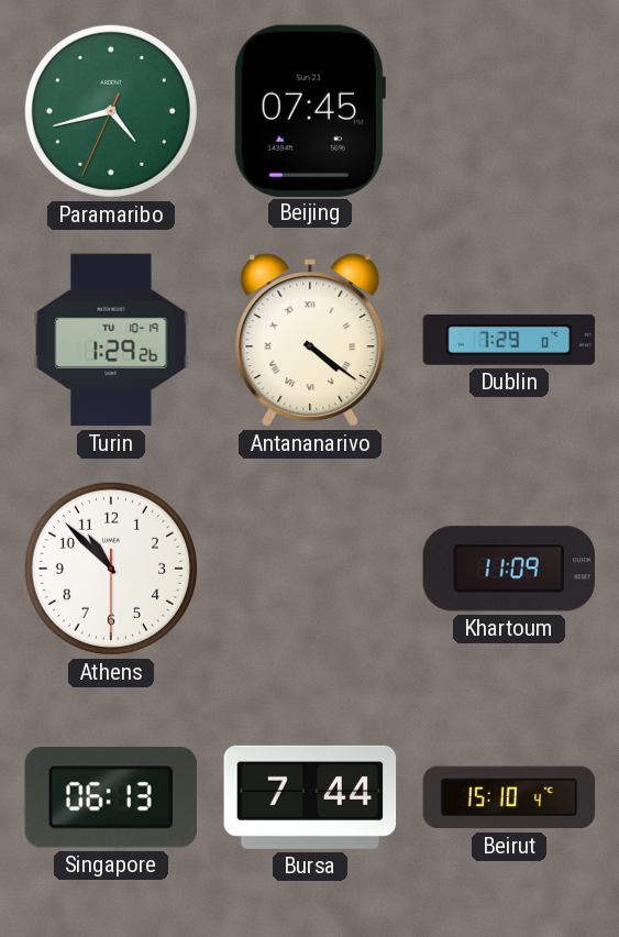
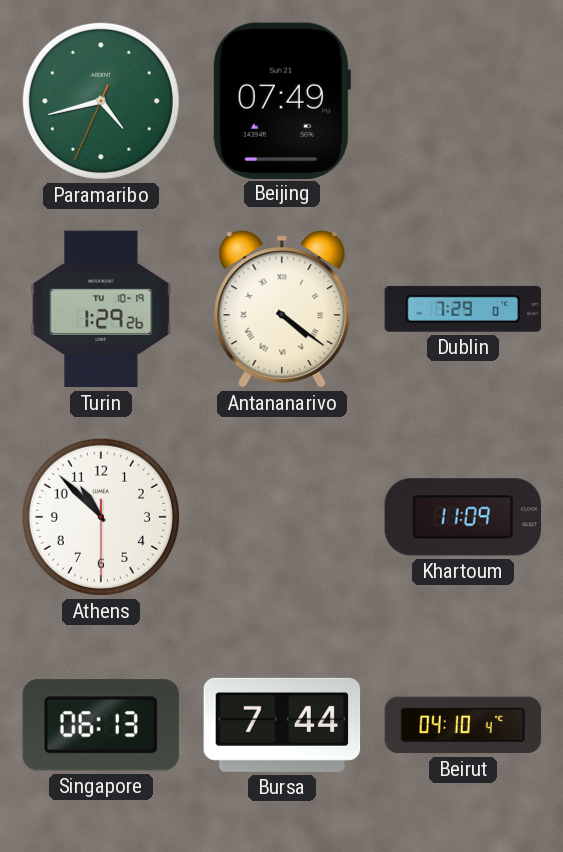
Beijing: 07:45 -> 07:49 (282, 100)
Beirut: 15:10 -> 04:10 (463, 725)
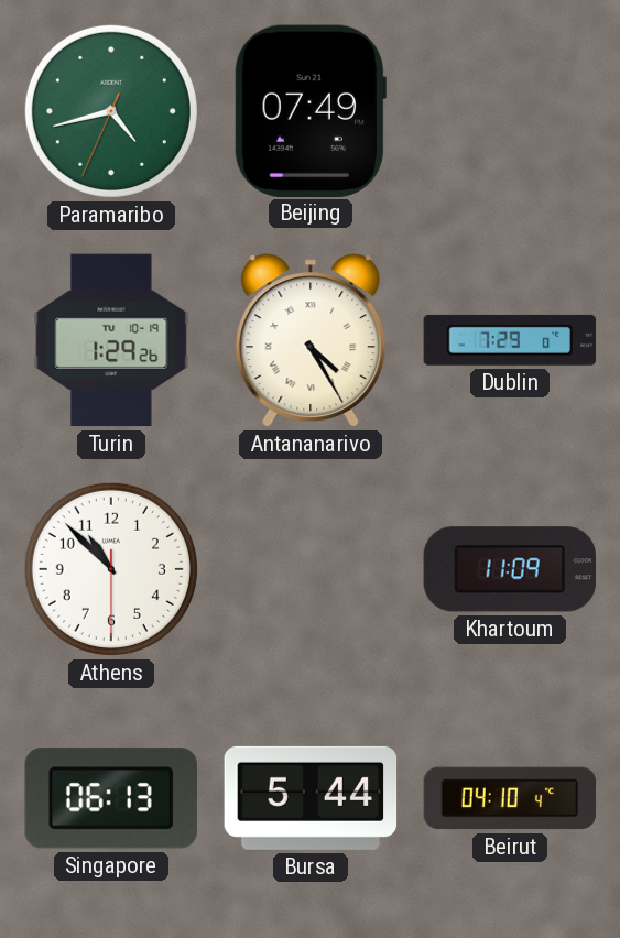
Antananarivo: 4:21 -> 4:25 (311, 340)
Bursa: 7:44 -> 5:44 (311, 798)
